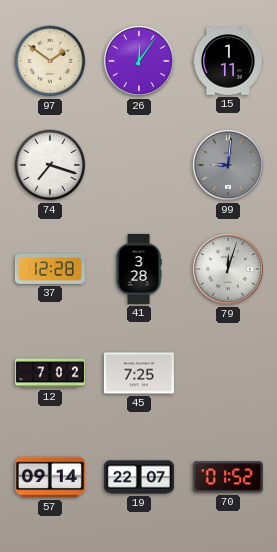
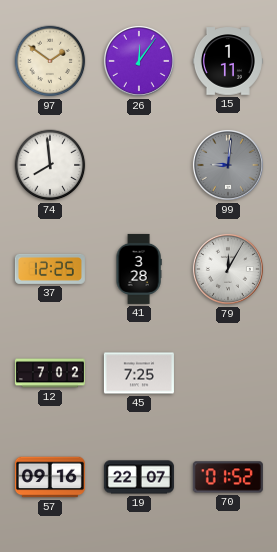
74: 7:18 -> 7:59 (50, 165)
37: 12:28 -> 12:25 (50, 269)
79: 12:03 -> 12:05 (228, 269)
57: 09:14 -> 09:16 (50, 477)
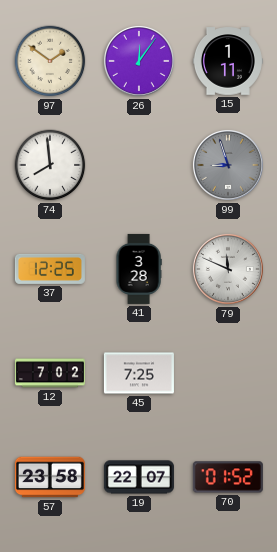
99: 9:01 -> 8:57 (228, 165)
79: 12:05 -> 11:49 (228, 269)
57: 09:16 -> 23:58 (50, 477)
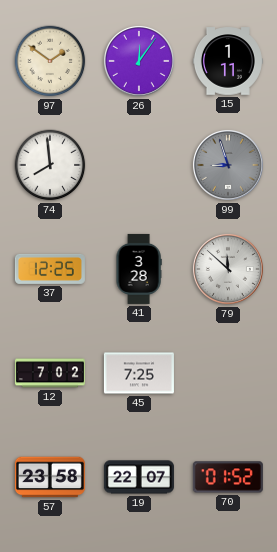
79: 11:49 -> 11:52 (228, 269)
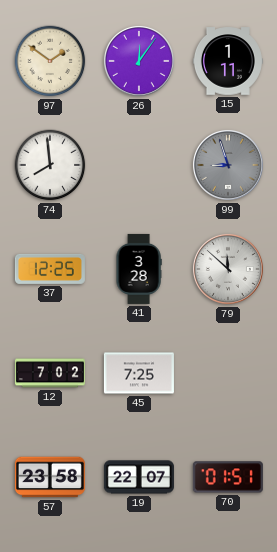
70: 01:52 -> 01:51 (228, 477)
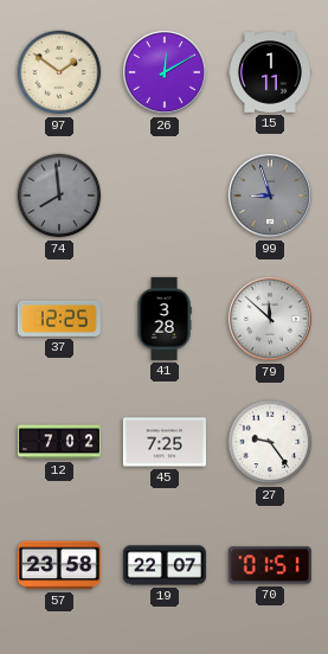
26: 12:06 -> 12:10 (165, 72)
74 dial: white -> grey (59, 195)
27: none -> 9:24 (270, 442)
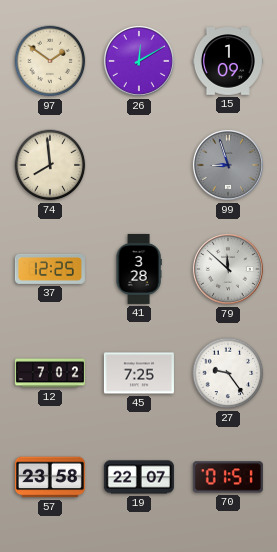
15: 1:11 -> 1:09 (228, 61)
74 dial: grey -> cream (50, 165)
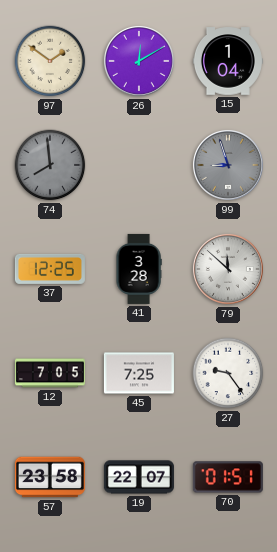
15: 1:09 -> 1:04 (228, 61)
74 dial: cream -> grey (50, 165)
12: 7:02 -> 7:05 (50, 373)
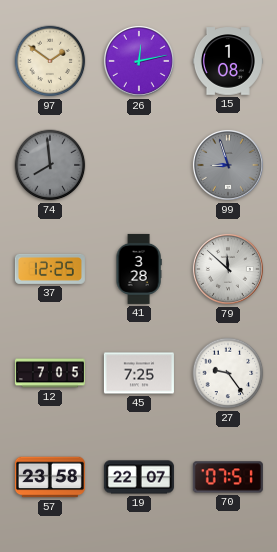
26: 12:10 -> 12:13 (139, 61)
15: 1:04 -> 1:08 (228, 61)
70: 01:51 -> 07:51 (228, 477)
